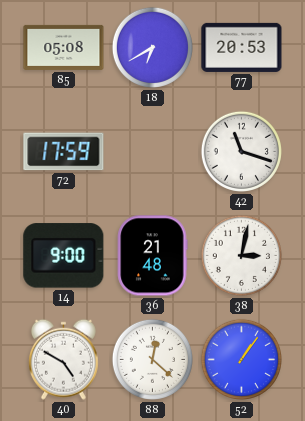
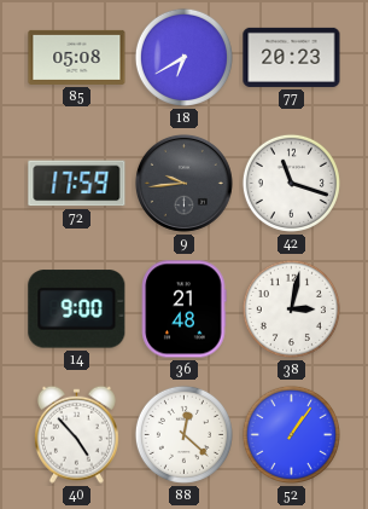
77: 20:53 -> 20:23 (292, 57)
9: none -> 9:44 (183, 183)
40: 4:50 -> 4:53 (76, 434)
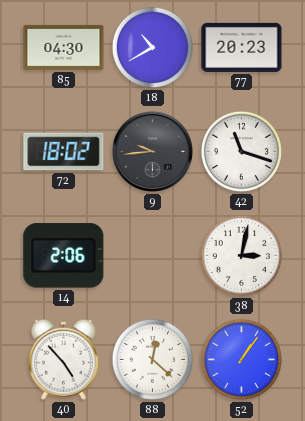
85: 05:08 -> 04:30 (64, 47)
18: 6:40 -> 10:40 (152, 47)
72: 17:59 -> 18:02 (64, 152)
14: 9:00 -> 2:06 (64, 256)
36: 21:48 -> none (183, 310)
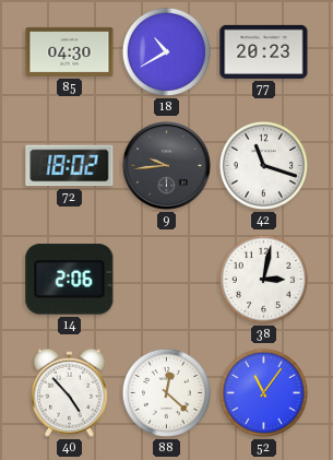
52: 1:06 -> 11:06 (263, 392)
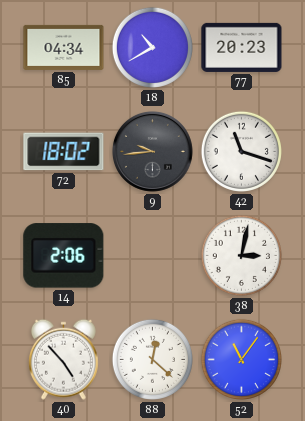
85: 04:30 -> 04:34 (64, 47)
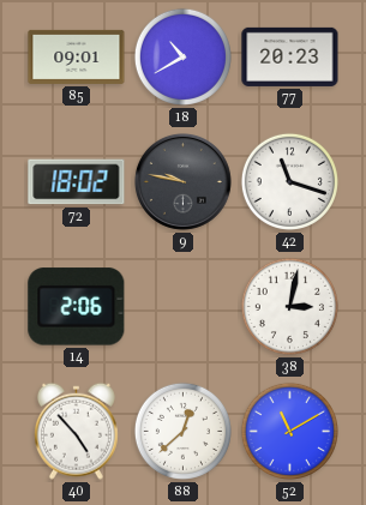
85: 04:34 -> 09:01 (77, 56)
9: 9:44 -> 9:47 (182, 181)
88: 12:22 -> 12:38 (182, 431)
52: 11:06 -> 11:10 (289, 431)
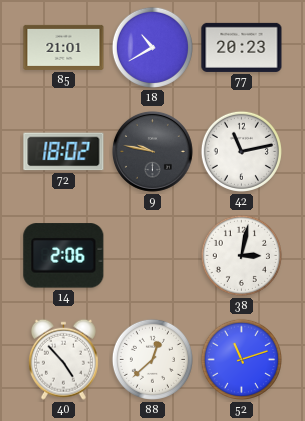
85: 09:01 -> 21:01 (64, 47)
42: 11:18 -> 11:13 (241, 151)
52: 11:10 -> 11:12 (241, 359)
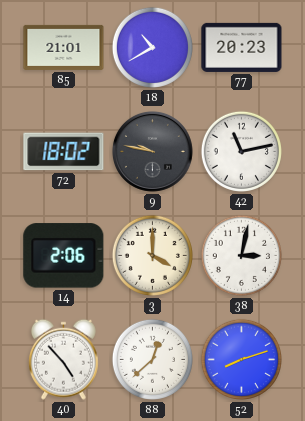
3: none -> 4:00 (152, 255)
52: 11:12 -> 8:12 (241, 359)
